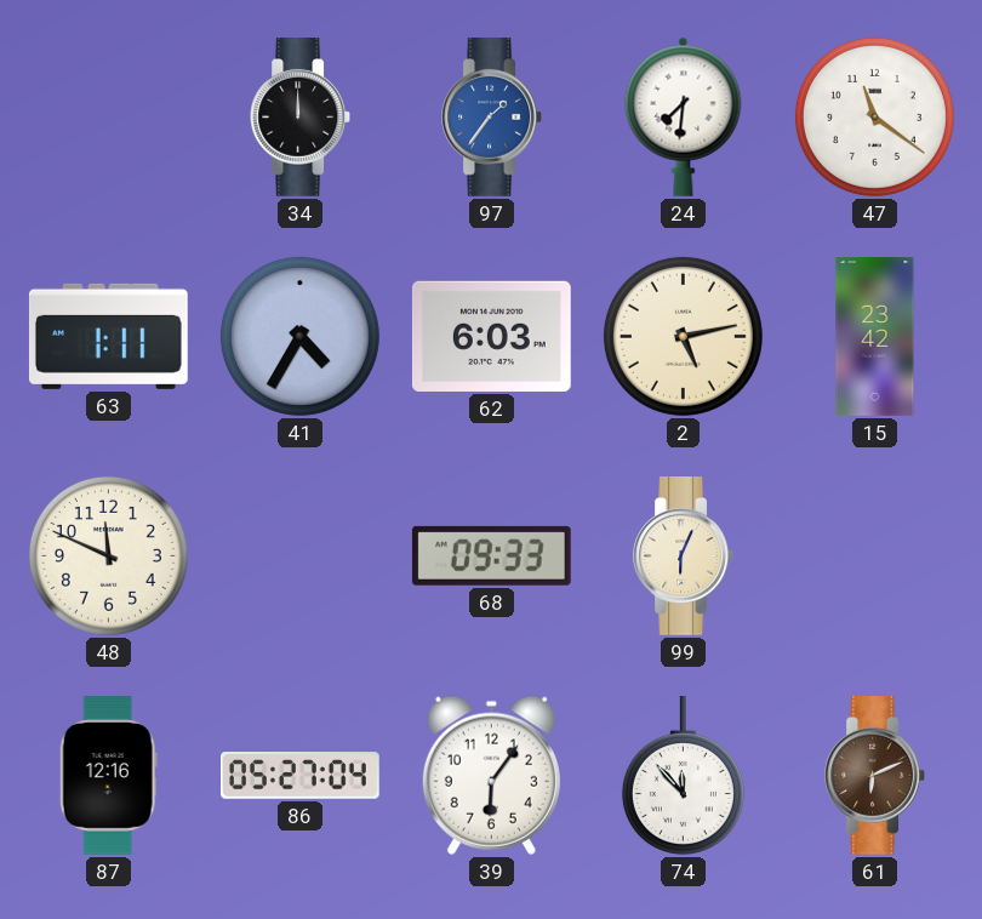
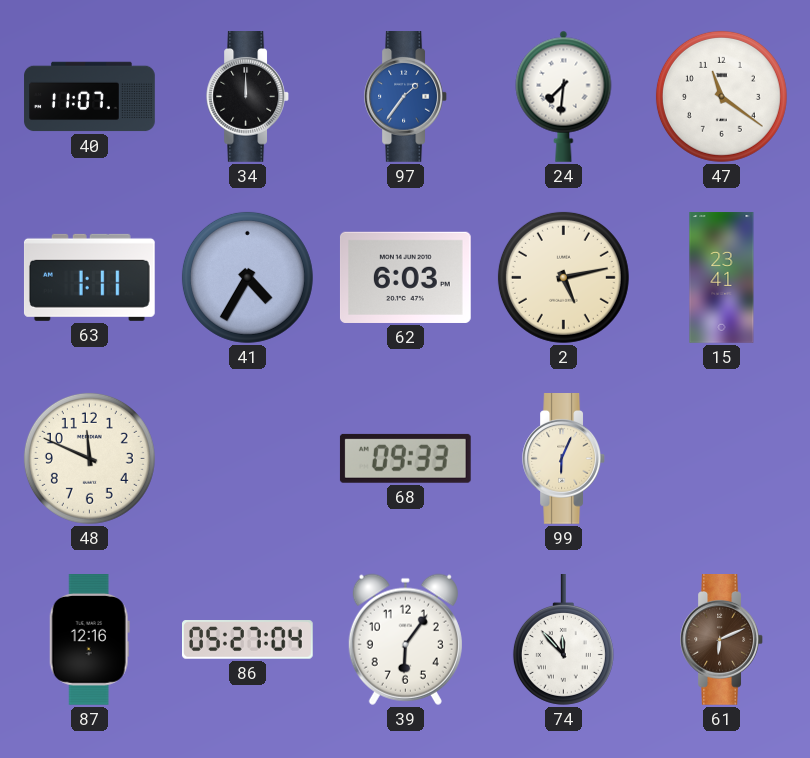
40: none -> 11:07 (90, 97)
15: 23:42 -> 23:41 (722, 278)
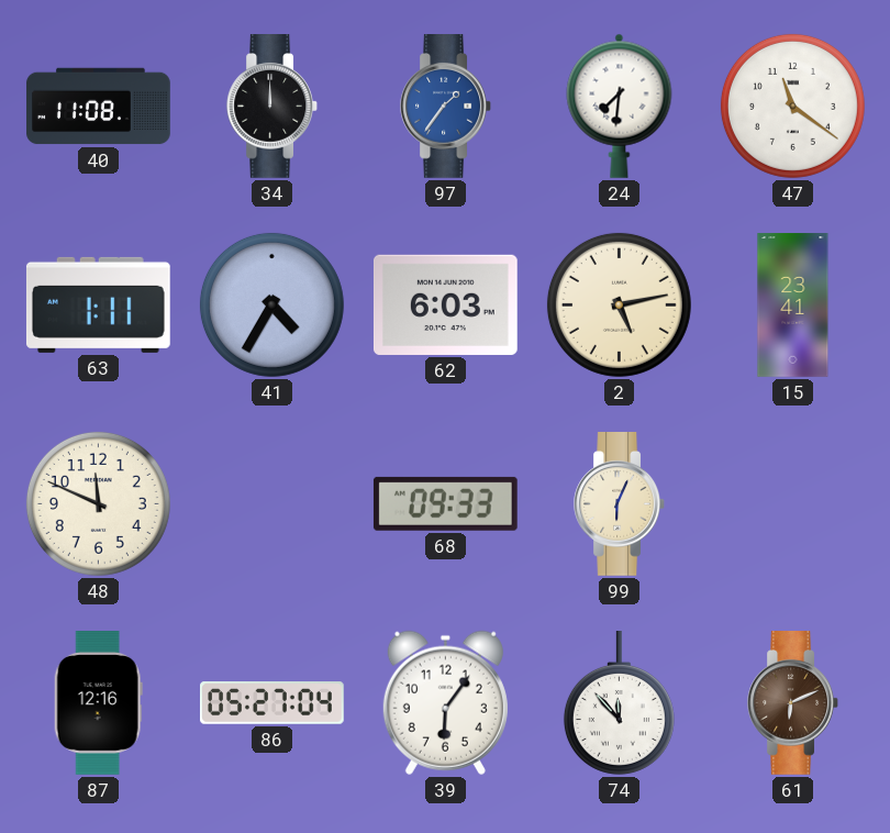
40: 11:07 -> 11:08 (99, 107)
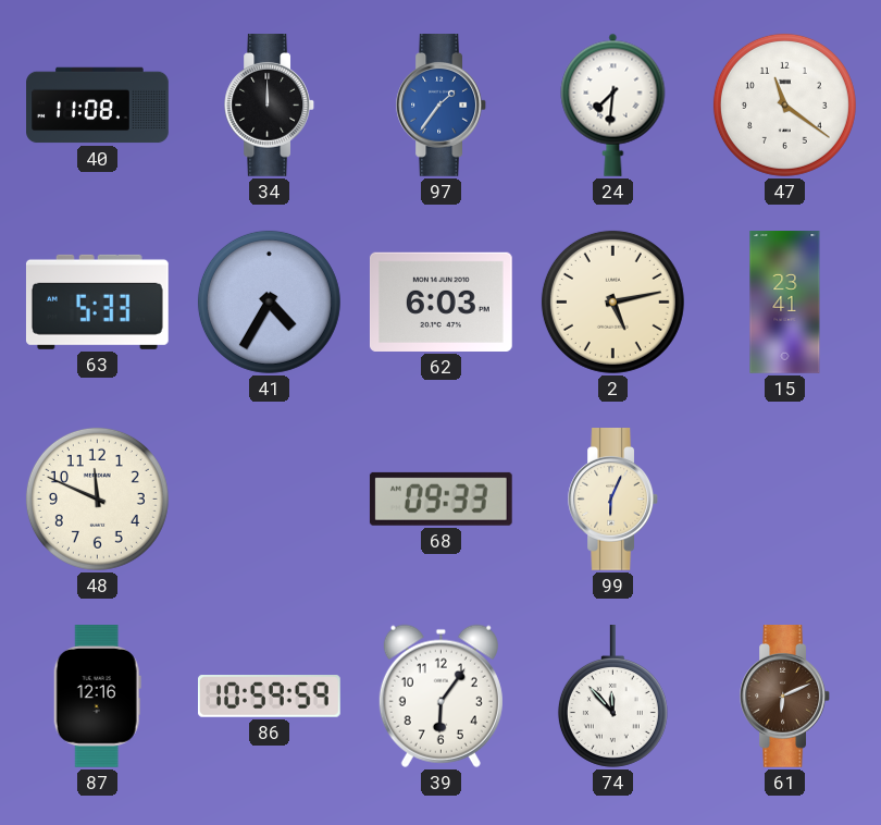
63: 1:11 -> 5:33 (97, 301)
86: 05:27 -> 10:59 (270, 697)
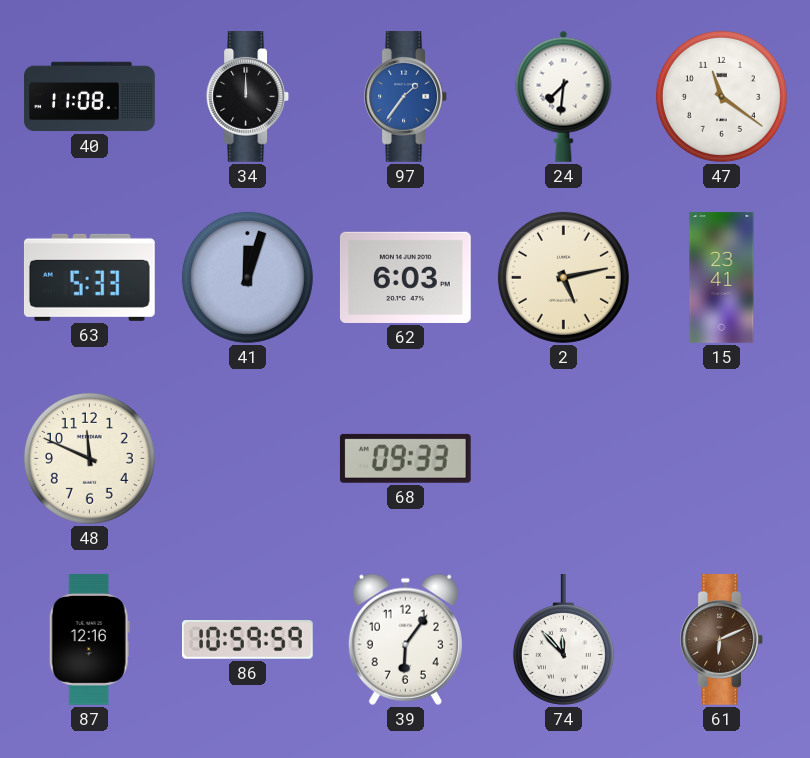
41: 4:35 -> 12:03 (247, 277)
99: 6:04 -> none (612, 500)
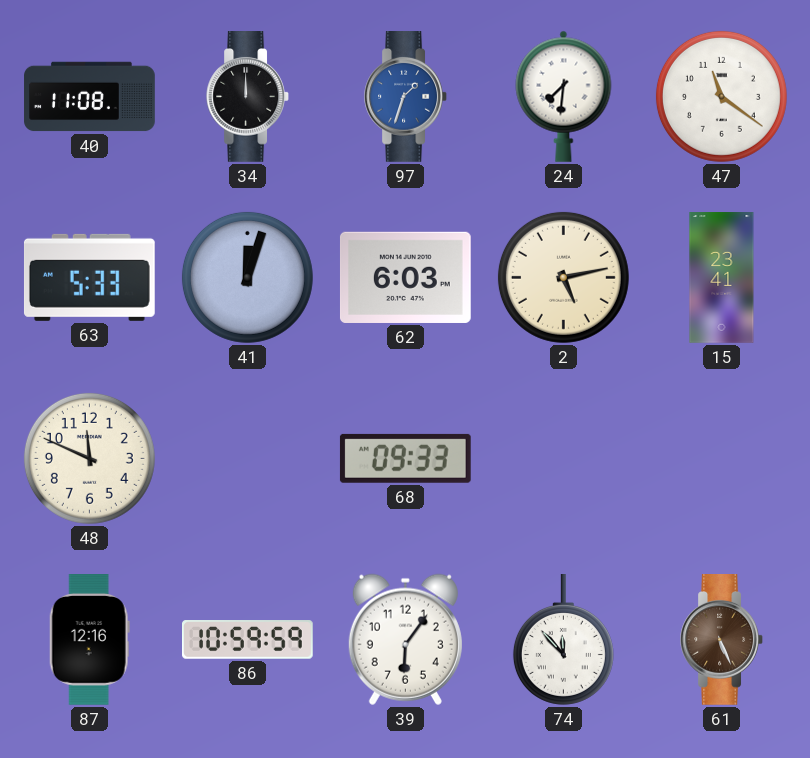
97: 1:36 -> 1:33 (405, 97)
61: 6:11 -> 5:26 (721, 640)
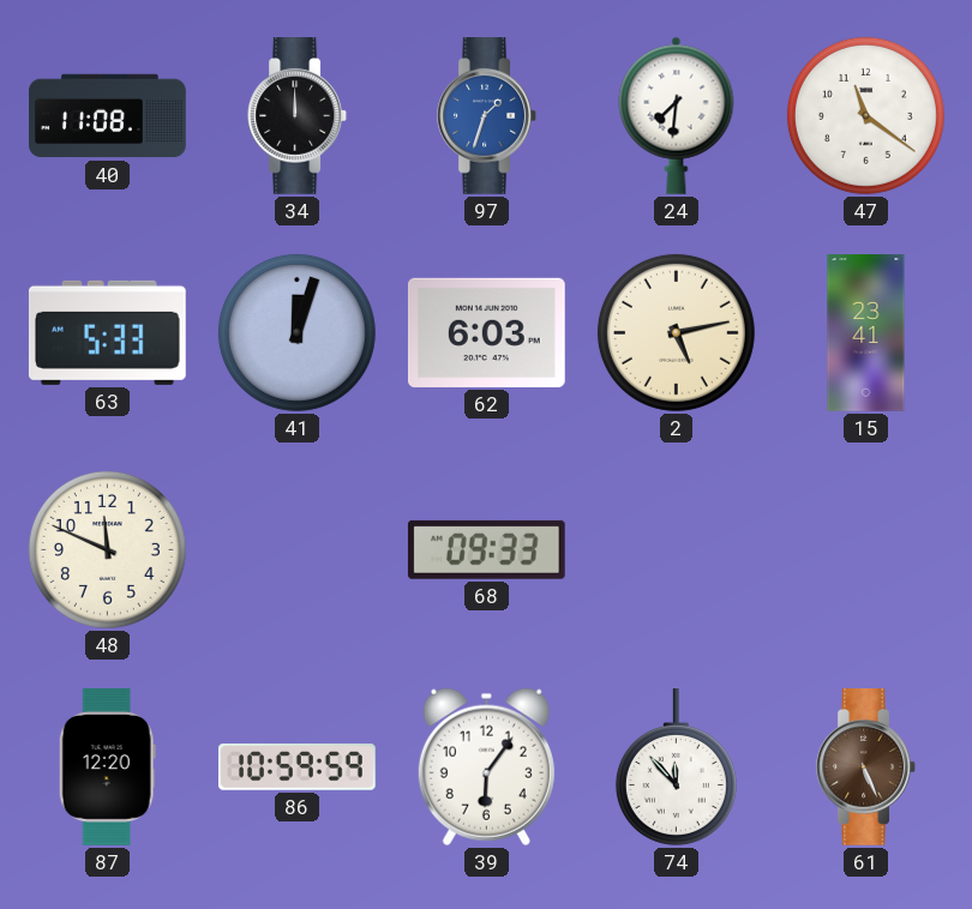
87: 12:16 -> 12:20 (107, 767)
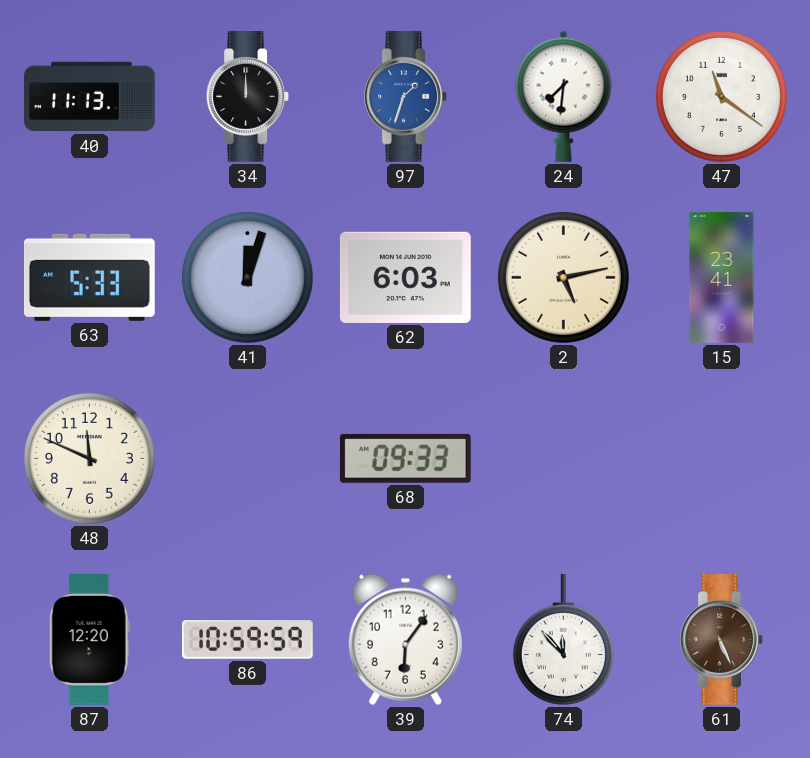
40: 11:08 -> 11:13 (90, 97)
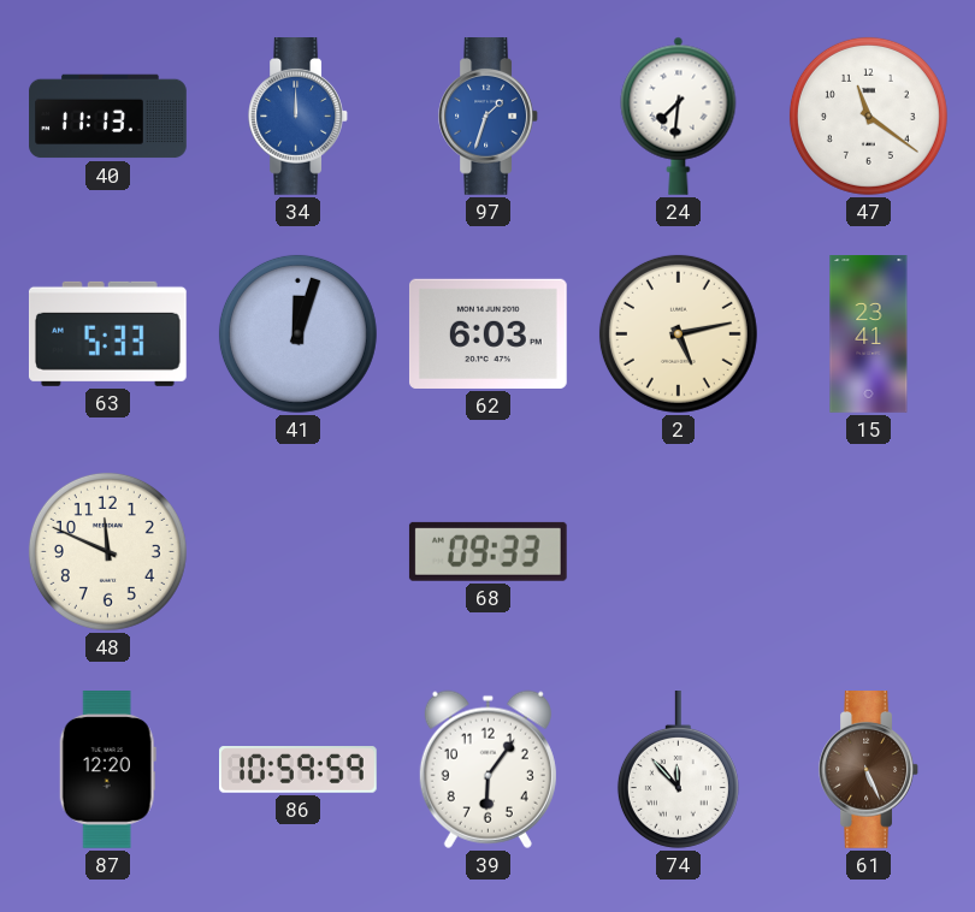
34 dial: black -> blue (297, 117)
